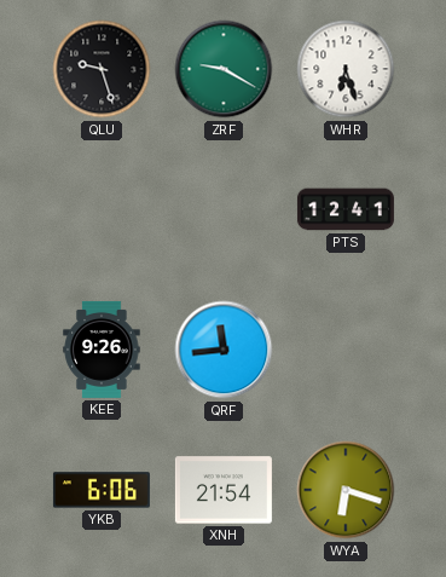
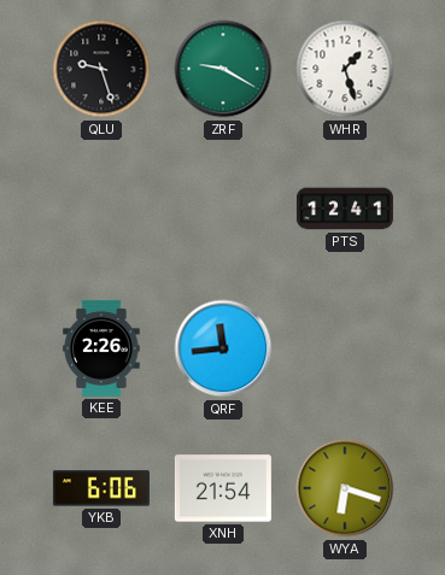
WHR: 6:27 -> 1:27 (345, 69)
KEE: 9:26 -> 2:26 (101, 348)
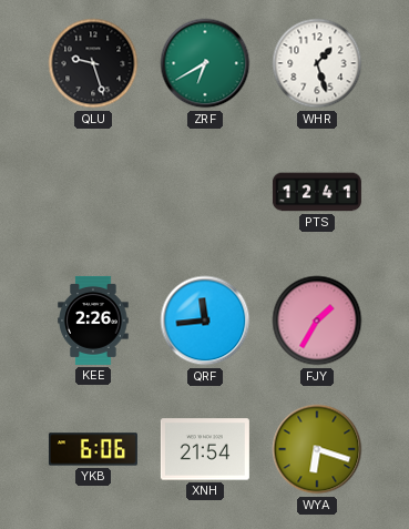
ZRF: 9:20 -> 6:40 (205, 63)
FJY: none -> 1:35 (317, 321)
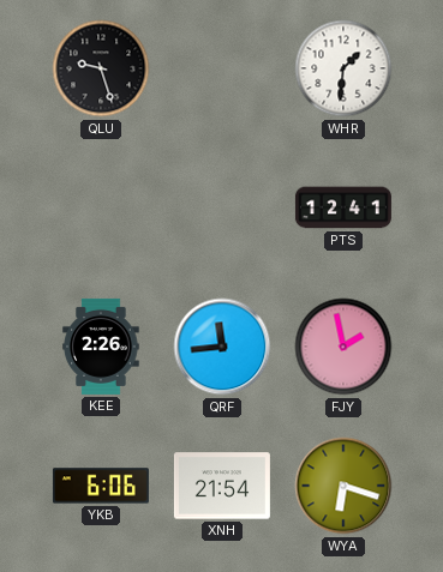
ZRF: 6:40 -> none (205, 63)
WHR: 1:27 -> 1:31 (343, 68)
FJY: 1:35 -> 1:58 (343, 347)
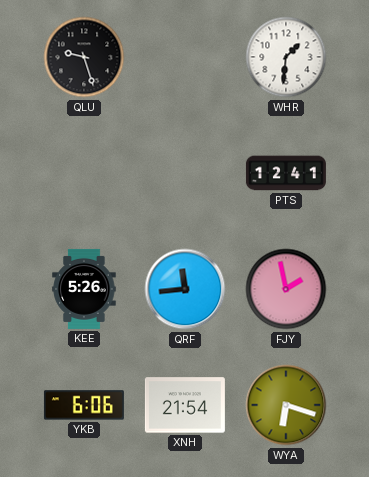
KEE: 2:26 -> 5:26 (84, 289)
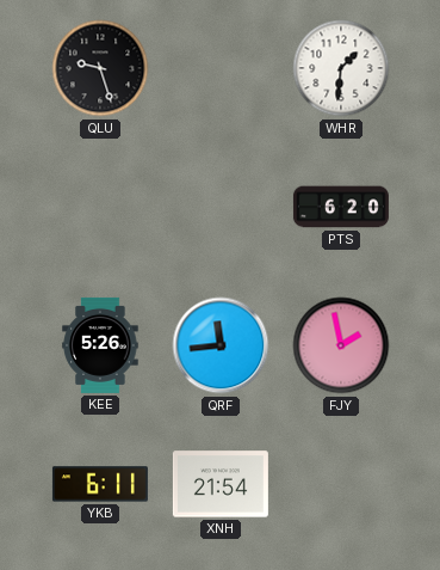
PTS: 12:41 -> 6:20 (341, 207)
YKB: 6:06 -> 6:11 (100, 484)
WYA: 6:18 -> none (286, 405)
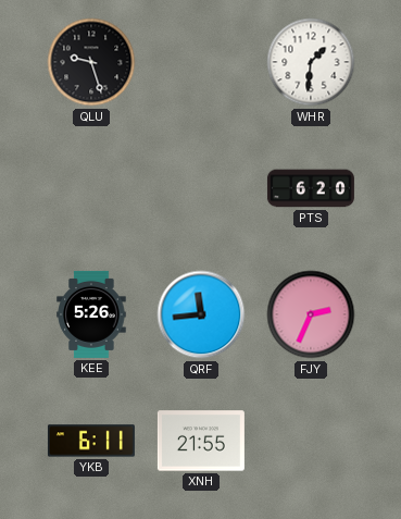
FJY: 1:58 -> 2:34 (311, 314)
XNH: 21:54 -> 21:55 (201, 441)
